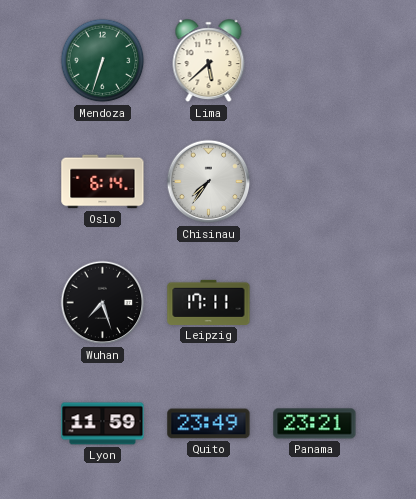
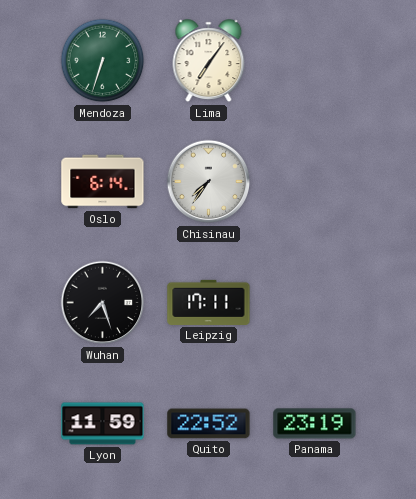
Lima: 5:38 -> 7:06 (209, 61)
Quito: 23:49 -> 22:52 (209, 424)
Panama: 23:21 -> 23:19 (315, 424)
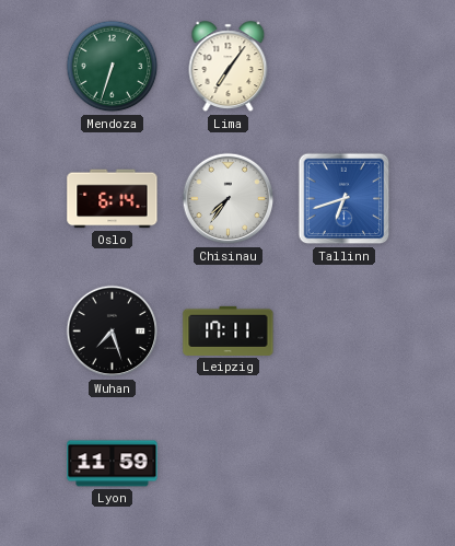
Tallinn: none -> 6:42 (345, 199)
Quito: 22:52 -> none (209, 424)
Panama: 23:19 -> none (315, 424)
